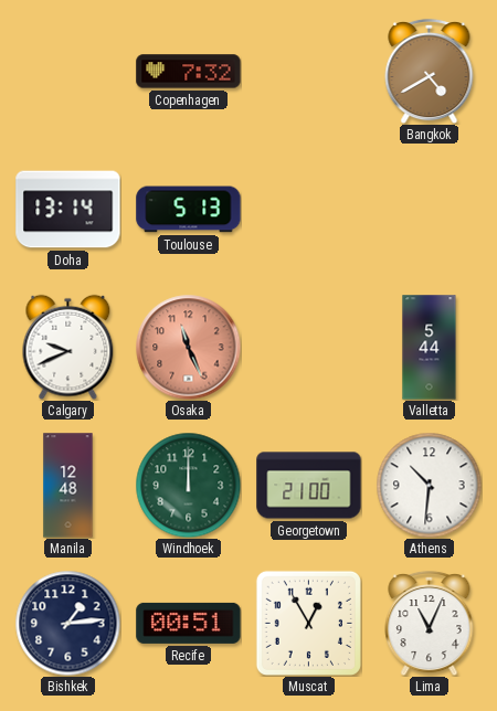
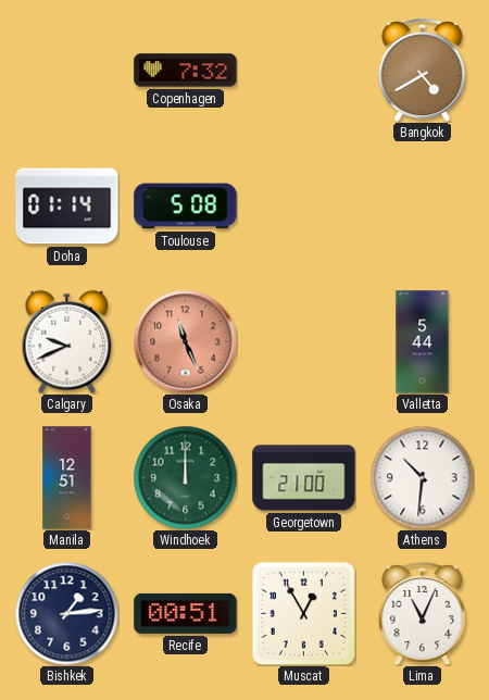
Doha: 13:14 -> 01:14 (67, 207)
Toulouse: 5:13 -> 5:08 (186, 207)
Manila: 12:48 -> 12:51 (67, 478)
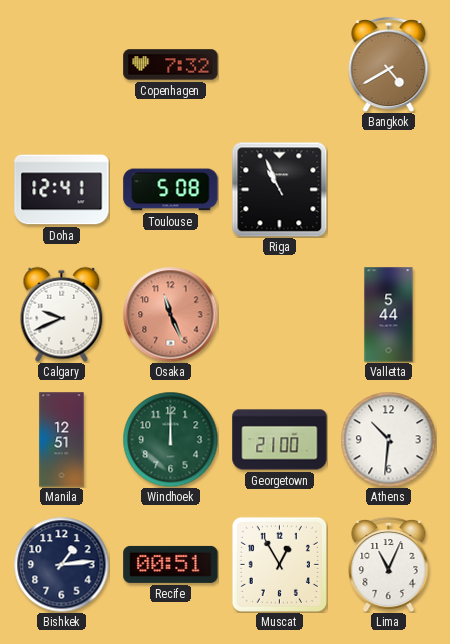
Doha: 01:14 -> 12:41 (62, 190)
Riga: none -> 10:56 (279, 189)
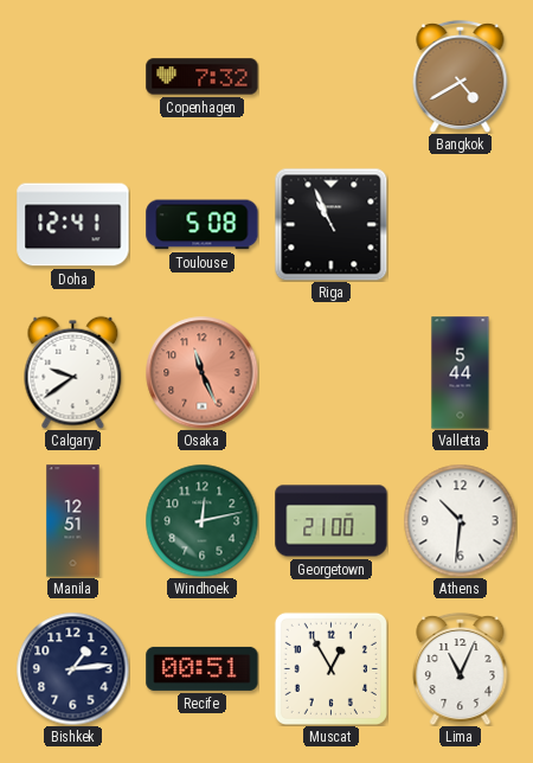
Calgary: 9:41 -> 9:39 (73, 372)
Windhoek: 12:00 -> 12:13 (201, 520)
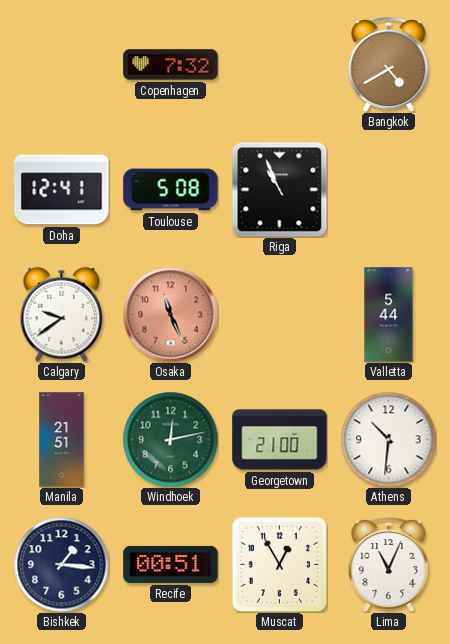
Manila: 12:51 -> 21:51 (62, 440)
Bishkek: 1:14 -> 1:16 (61, 564)
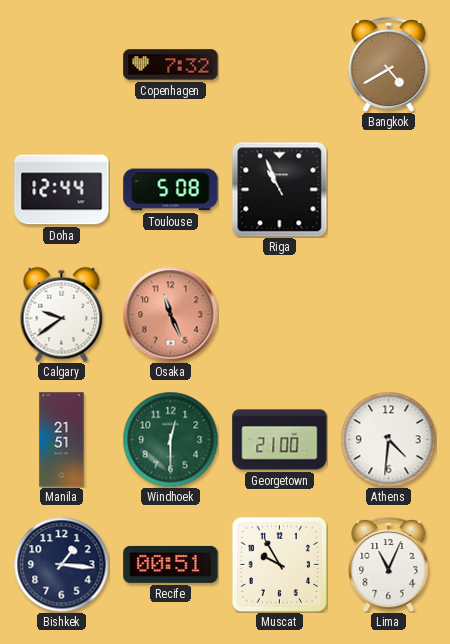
Doha: 12:41 -> 12:44 (62, 190)
Valletta: 5:44 -> none (389, 315)
Windhoek: 12:13 -> 12:30 (170, 439)
Athens: 10:31 -> 4:31 (388, 439)
Muscat: 12:55 -> 9:55 (279, 564)
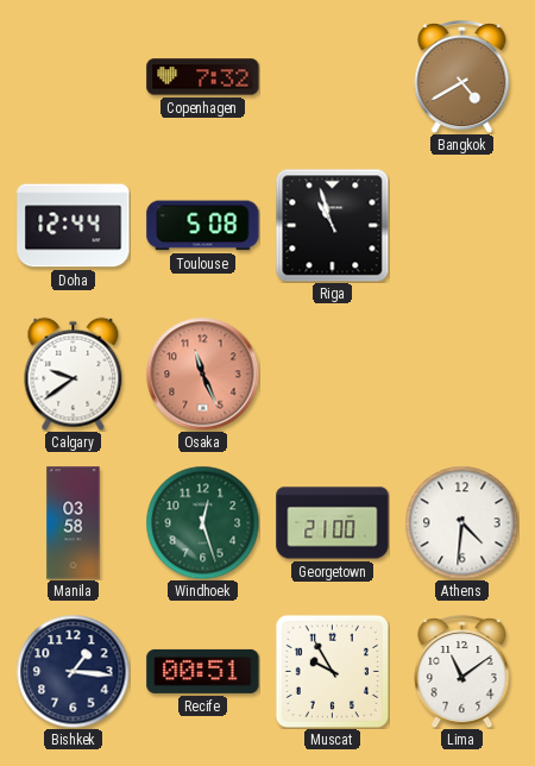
Riga: 10:56 -> 10:57 (332, 225)
Manila: 21:51 -> 03:58 (74, 523)
Windhoek: 12:30 -> 12:27 (202, 522)
Lima: 11:04 -> 11:09 (462, 671)
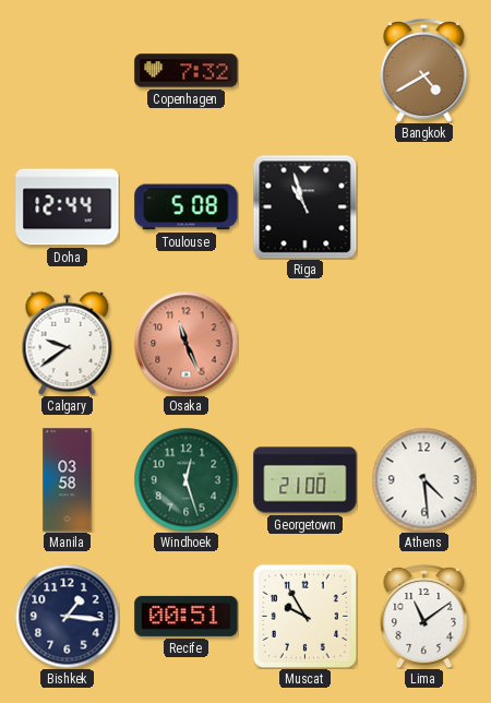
Athens: 4:31 -> 4:29 (423, 479)
